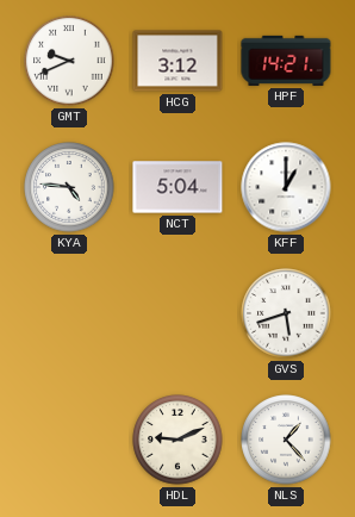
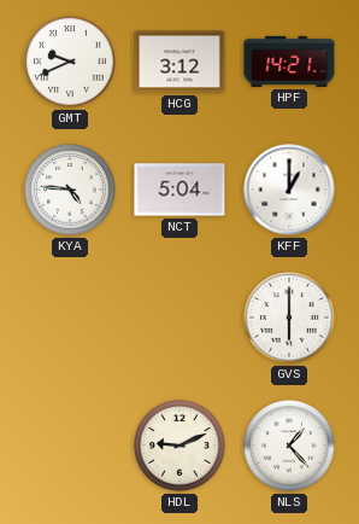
GVS: 5:42 -> 6:00 (289, 318)
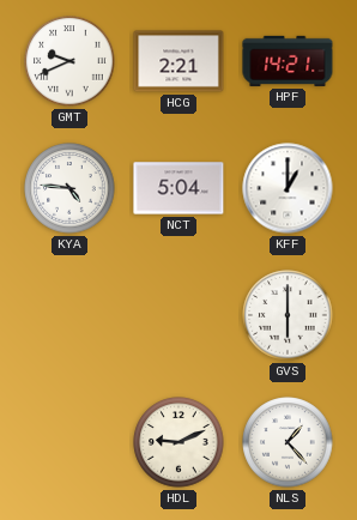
HCG: 3:12 -> 2:21 (179, 61)
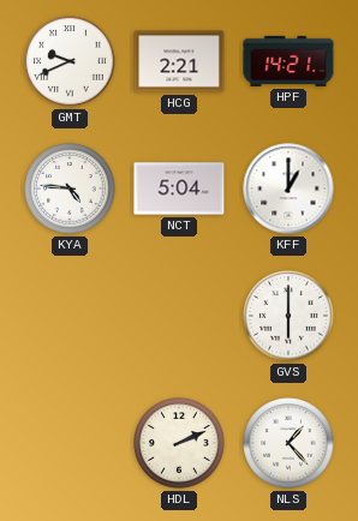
HDL: 9:11 -> 2:11 (179, 443)
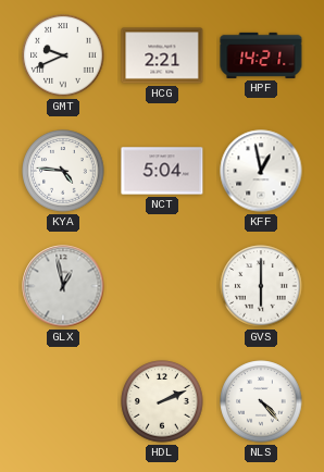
KFF: 1:00 -> 12:58 (261, 171)
GLX: none -> 12:58 (63, 286)
NLS: 1:23 -> 4:23 (261, 401)
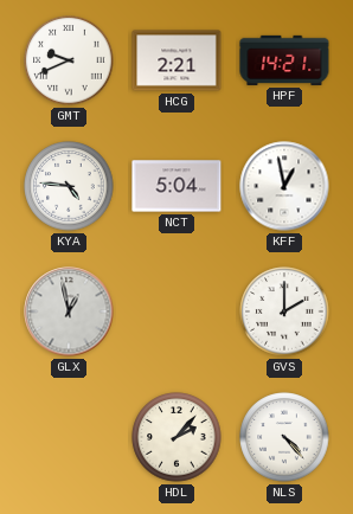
GVS: 6:00 -> 2:00 (284, 311)
HDL: 2:11 -> 2:07 (176, 437)
